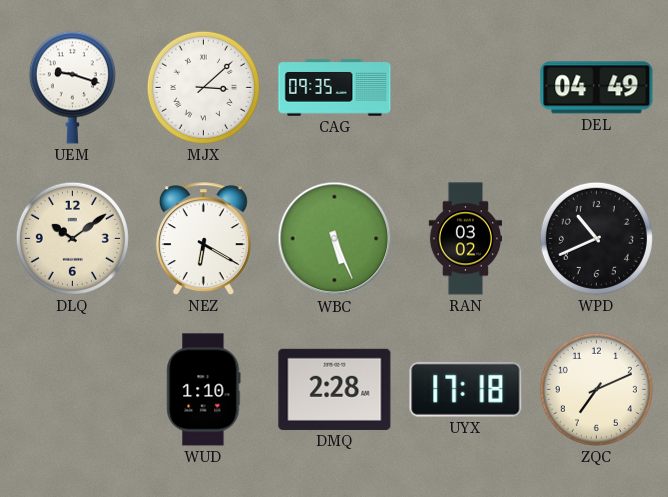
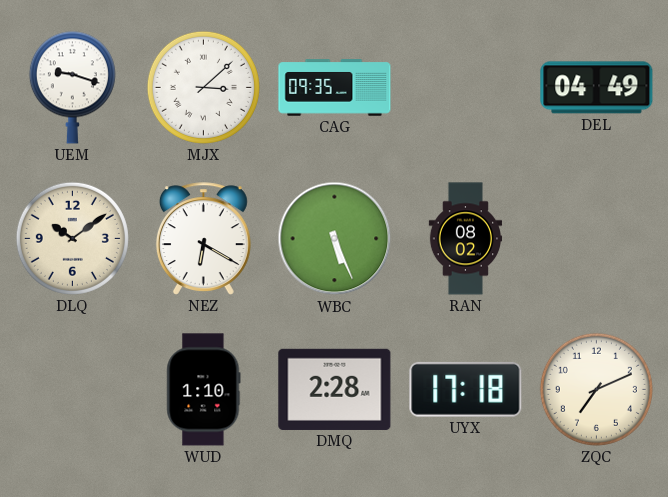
RAN: 03:02 -> 08:02 (465, 239)
WPD: 10:41 -> none (596, 238)
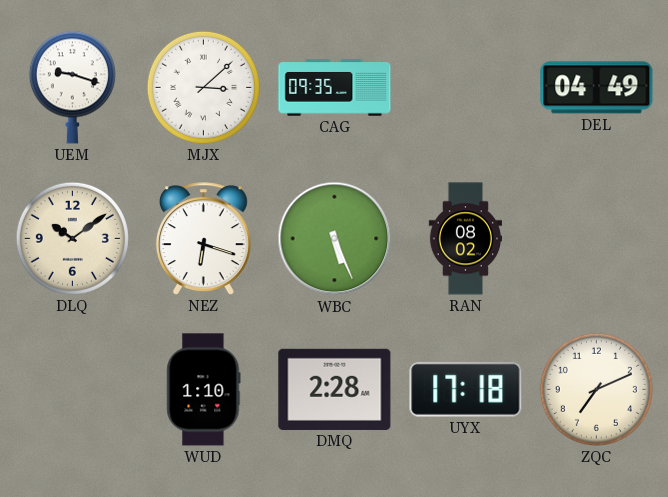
NEZ: 6:20 -> 6:18 (203, 239)
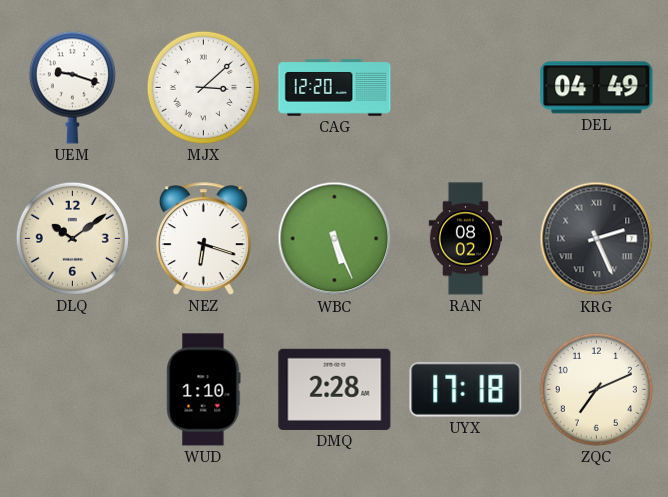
CAG: 09:35 -> 12:20 (335, 88)
KRG: none -> 2:26 (597, 239)
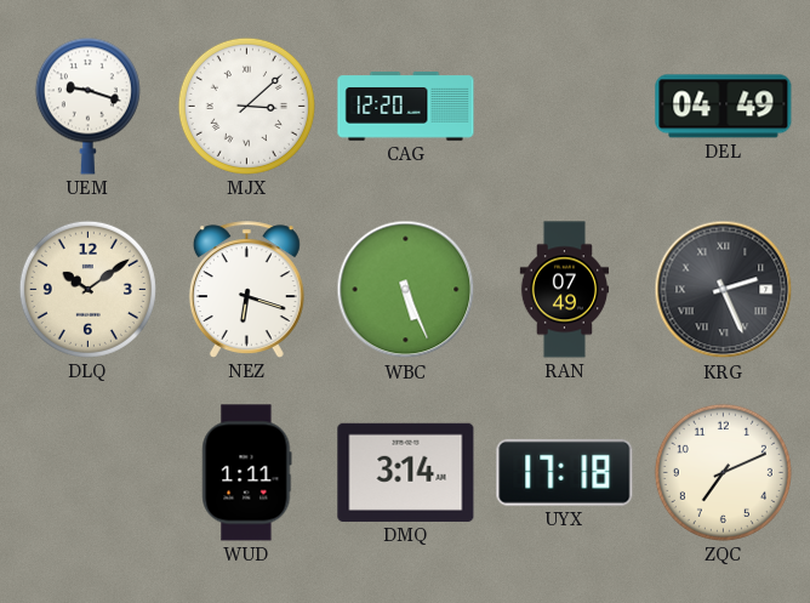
RAN: 08:02 -> 07:49 (564, 290)
WUD: 1:10 -> 1:11 (247, 473)
DMQ: 2:28 -> 3:14 (406, 472)
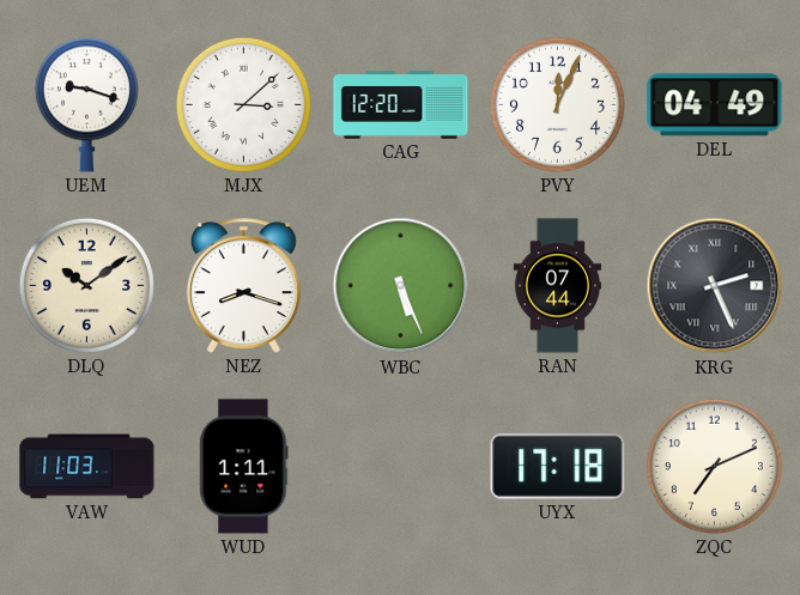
PVY: none -> 12:04 (557, 104)
NEZ: 6:18 -> 8:18 (243, 286)
RAN: 07:49 -> 07:44 (557, 286)
VAW: none -> 11:03 (87, 467)
DMQ: 3:14 -> none (406, 472)
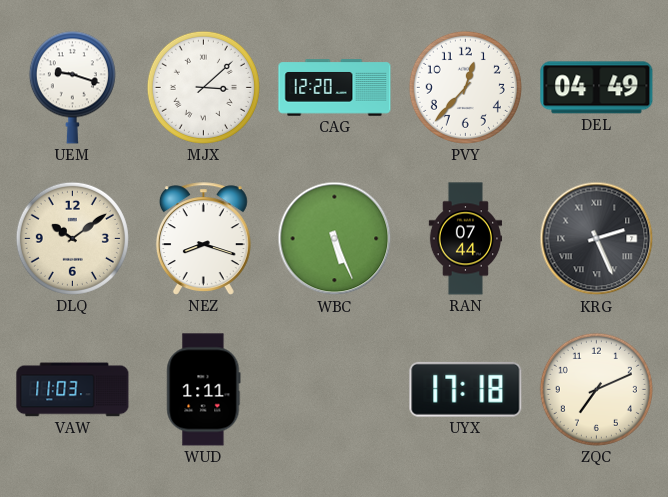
PVY: 12:04 -> 12:37 (465, 87)
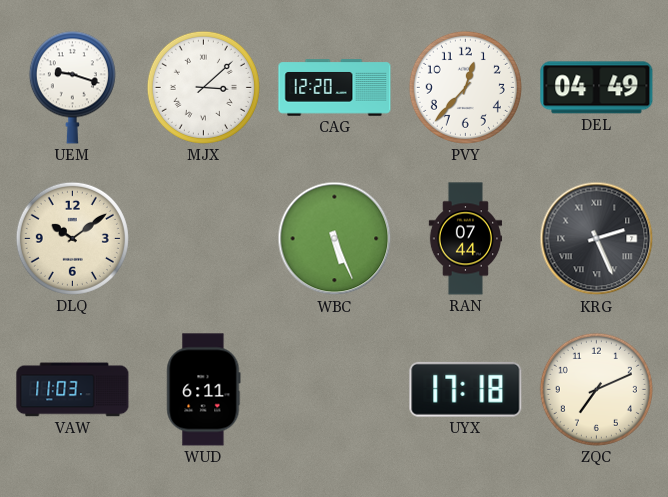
NEZ: 8:18 -> none (203, 239)
WUD: 1:11 -> 6:11 (204, 390)
